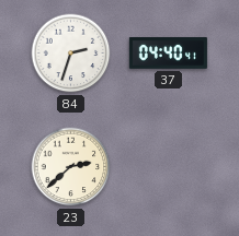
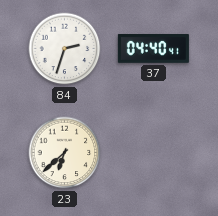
23: 2:38 -> 6:38 (65, 153)
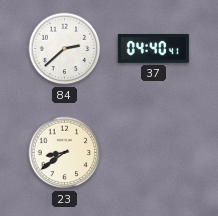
84: 2:33 -> 2:38 (65, 49)
23: 6:38 -> 8:39 (65, 153)
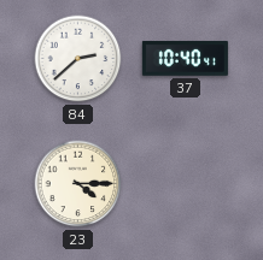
37: 04:40 -> 10:40 (185, 59)
23: 8:39 -> 4:15 (78, 184)
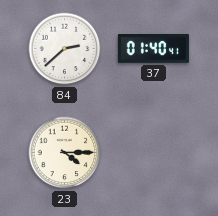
37: 10:40 -> 01:40 (153, 49)
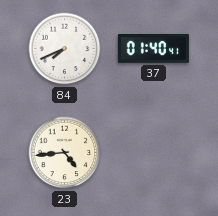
84: 2:38 -> 7:41 (65, 49)
23: 4:15 -> 4:44 (65, 153)
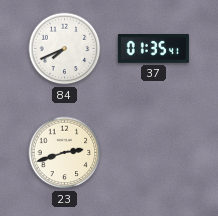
37: 01:40 -> 01:35 (153, 49)
23: 4:44 -> 2:42 (65, 153)
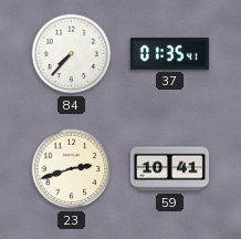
84: 7:41 -> 7:37 (72, 54)
59: none -> 10:41 (169, 169)
